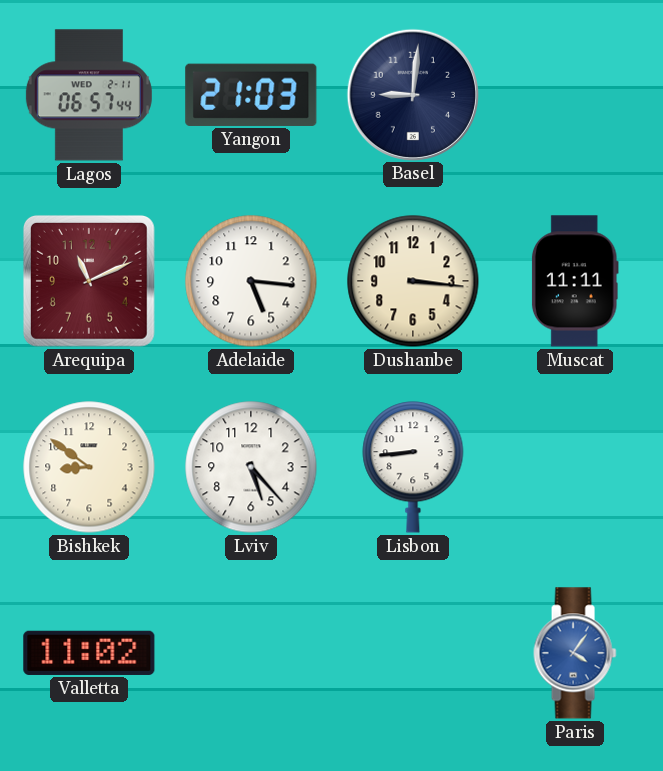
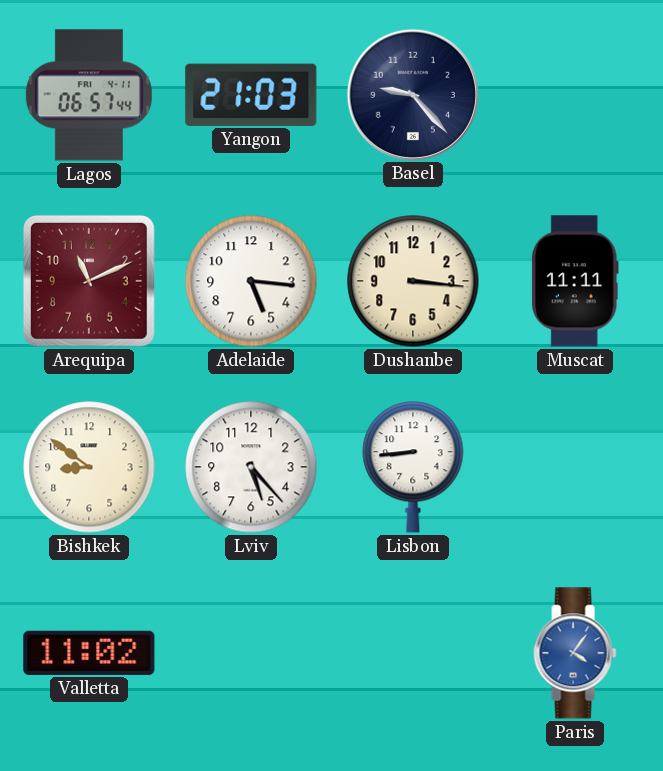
Lagos date: WED 2-11 -> FRI 4-11 (89, 95)
Basel: 9:01 -> 9:23 (412, 94)
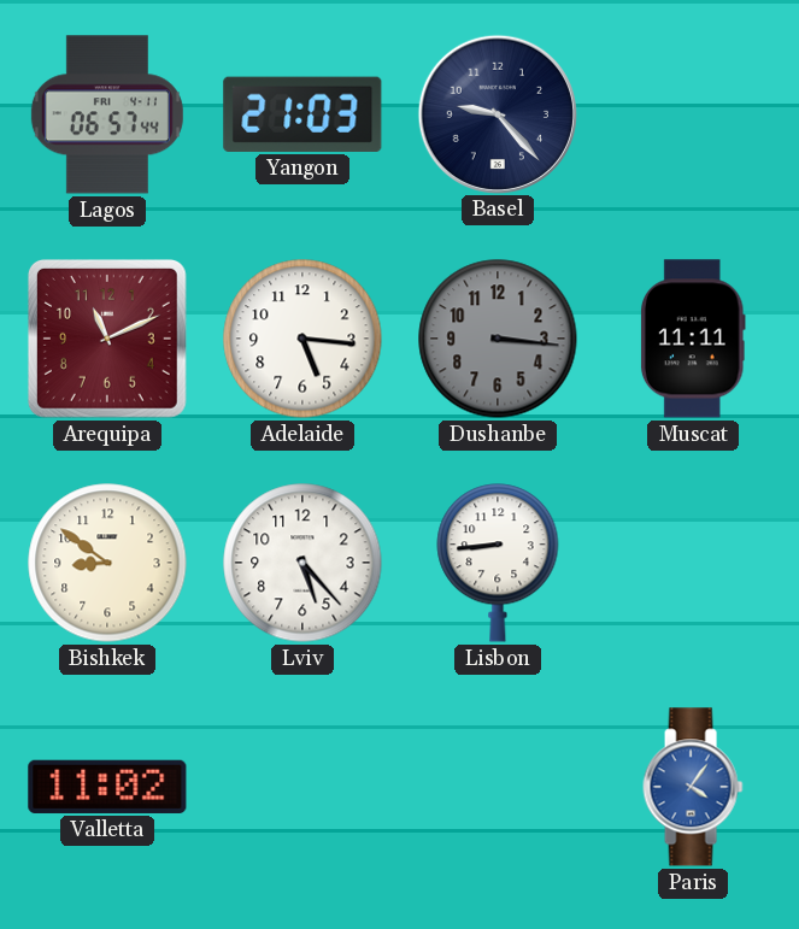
Dushanbe dial: cream -> grey (498, 339)
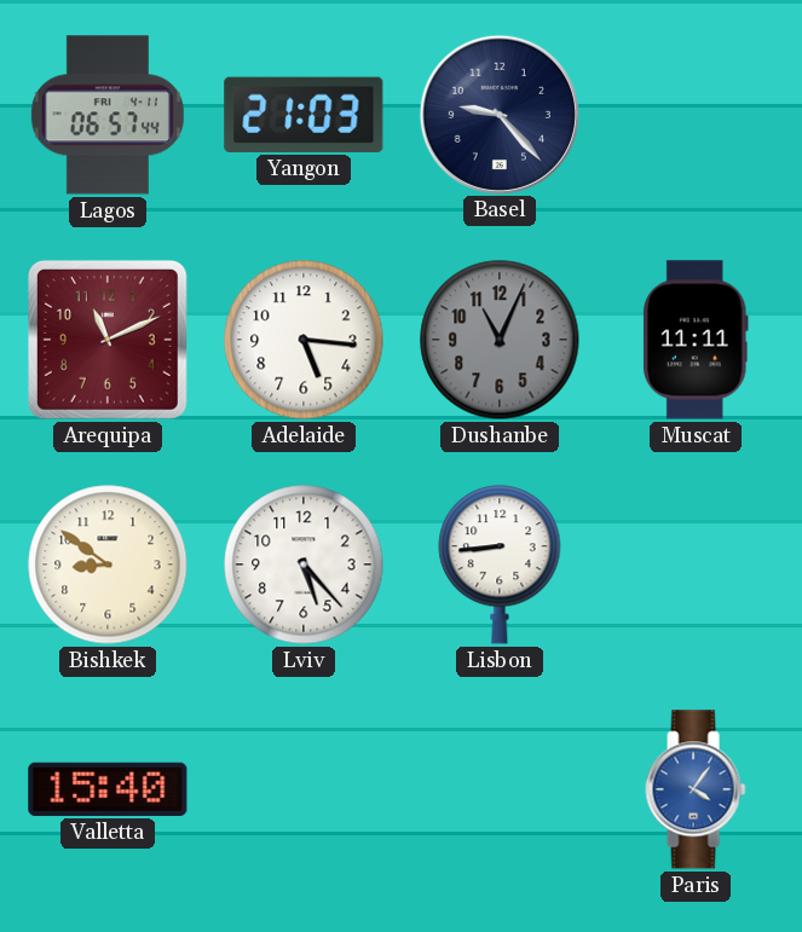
Dushanbe: 3:16 -> 11:04 (500, 340)
Valletta: 11:02 -> 15:40 (108, 789)
